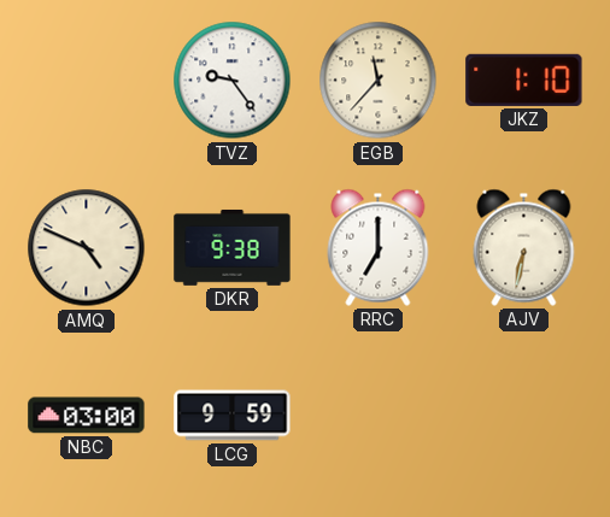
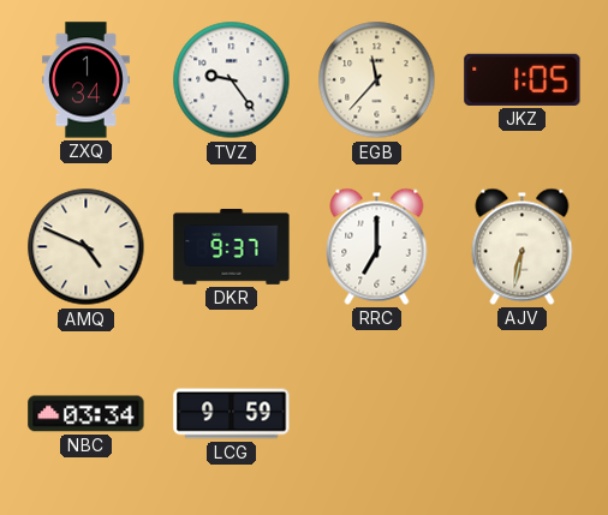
ZXQ: none -> 1:34 (85, 80)
JKZ: 1:10 -> 1:05 (523, 79)
DKR: 9:38 -> 9:37 (232, 246)
NBC: 03:00 -> 03:34 (87, 414)
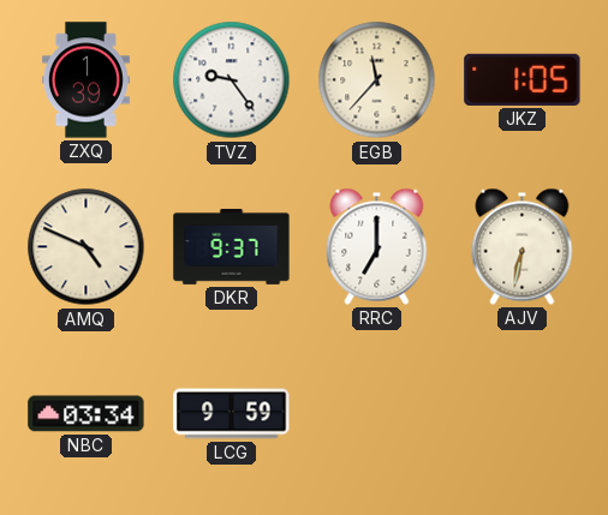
ZXQ: 1:34 -> 1:39 (85, 80)
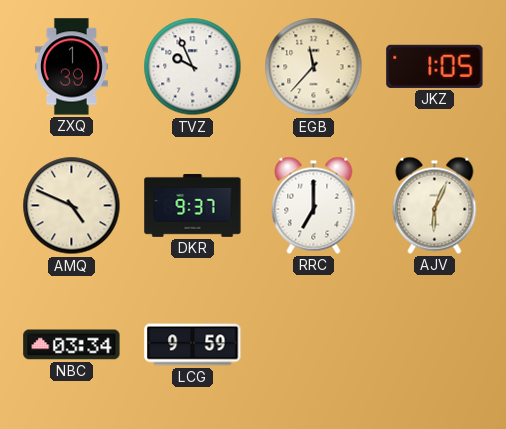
TVZ: 9:24 -> 9:56 (193, 67)
AJV: 6:32 -> 6:04 (435, 205)
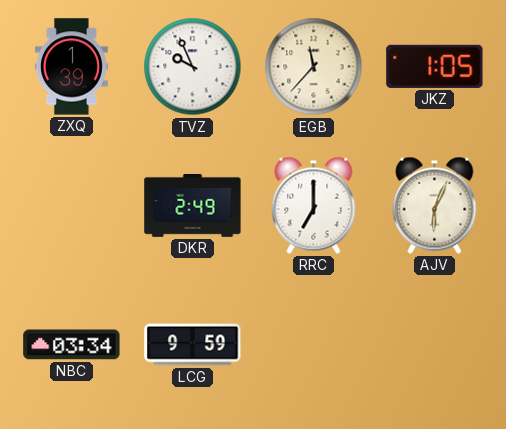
AMQ: 4:49 -> none (72, 206)
DKR: 9:37 -> 2:49 (193, 205)
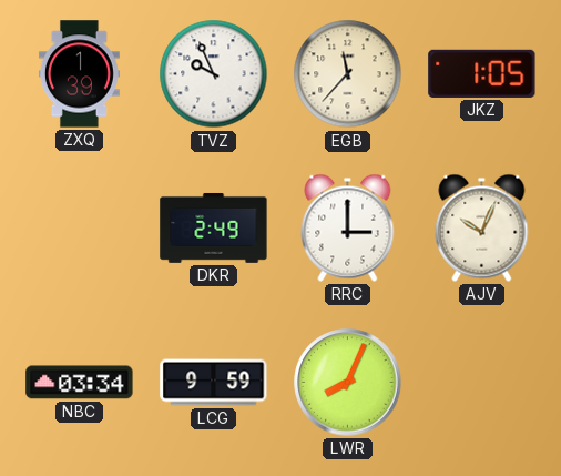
RRC: 7:00 -> 3:00 (348, 227)
AJV: 6:04 -> 10:04 (482, 227)
LWR: none -> 8:04 (348, 383)
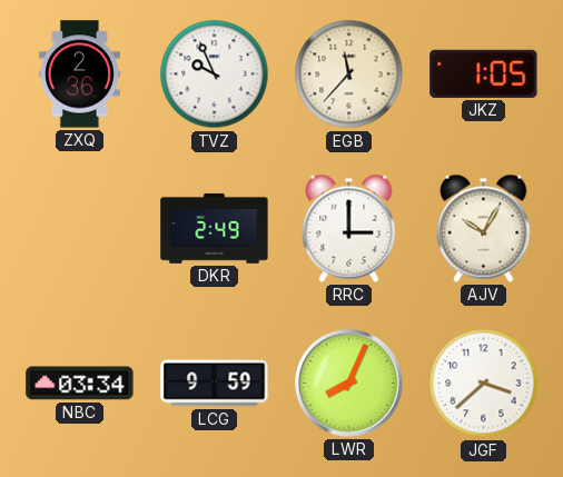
ZXQ: 1:39 -> 2:36 (79, 74)
AJV: 10:04 -> 10:05 (484, 228)
JGF: none -> 3:38 (484, 384)
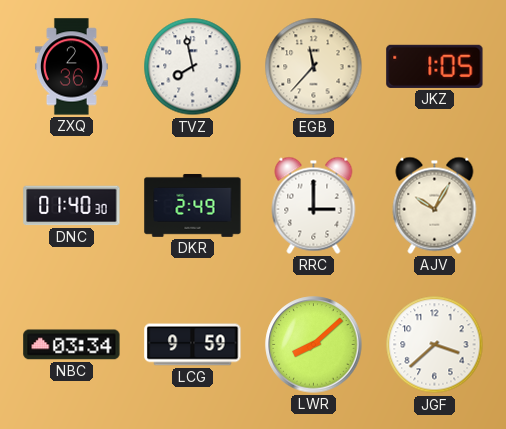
TVZ: 9:56 -> 7:58 (193, 67)
DNC: none -> 01:40 (72, 206)
LWR: 8:04 -> 8:08 (314, 345)
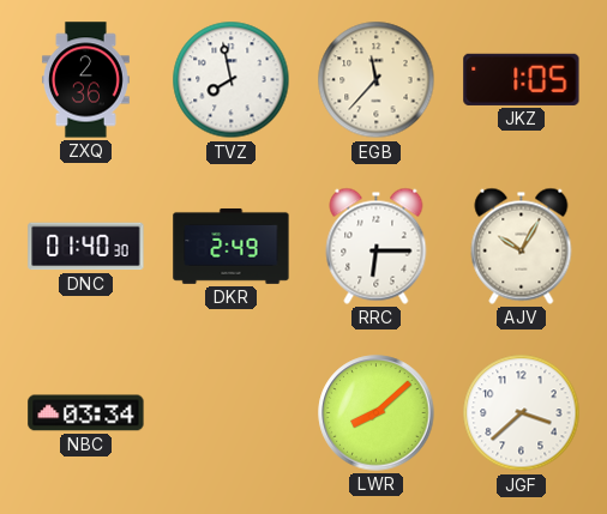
RRC: 3:00 -> 6:15 (377, 246)
LCG: 9:59 -> none (193, 345)
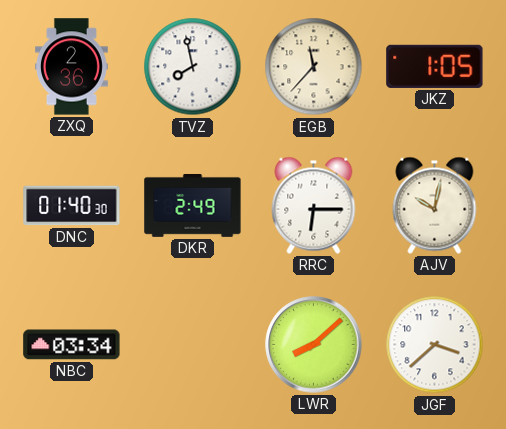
AJV: 10:05 -> 10:02 (435, 205)
